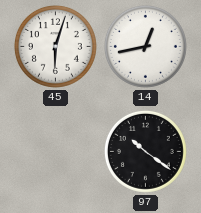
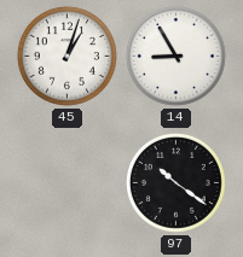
45: 6:03 -> 1:03 (66, 56)
14: 12:43 -> 8:55 (175, 56)
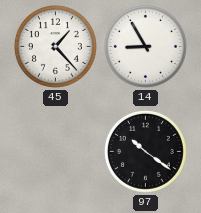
45: 1:03 -> 1:23 (55, 46)
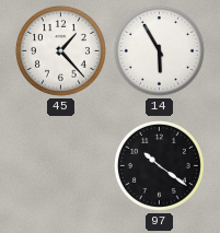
14: 8:55 -> 5:55 (159, 50)
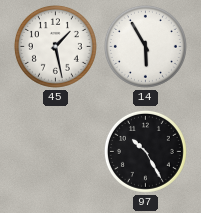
45: 1:23 -> 1:28 (55, 46)
97: 10:21 -> 10:25 (145, 151)
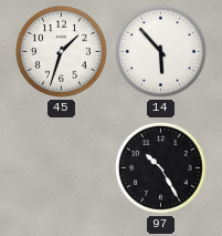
45: 1:28 -> 1:33 (61, 51)
14: 5:55 -> 5:53 (160, 51)
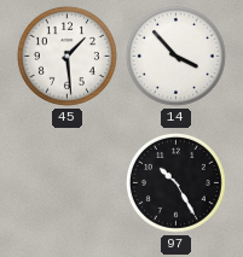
45: 1:33 -> 1:29 (66, 56)
14: 5:53 -> 3:53 (175, 56)
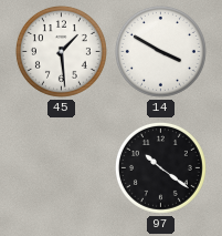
14: 3:53 -> 3:50 (160, 51)
97: 10:25 -> 10:21 (160, 167)
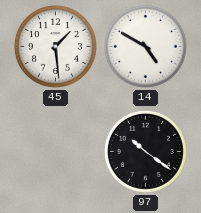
14: 3:50 -> 4:50 (145, 46)
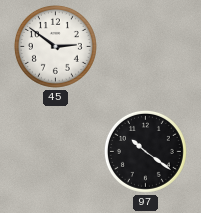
45: 1:29 -> 2:51 (55, 46)
14: 4:50 -> none (145, 46)
